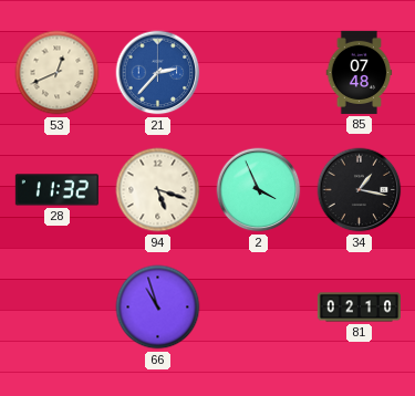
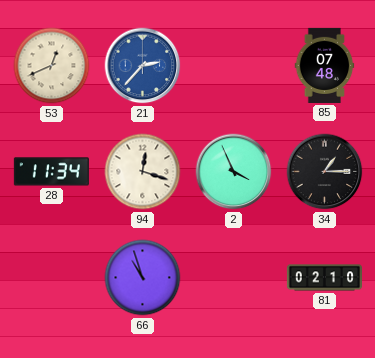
28: 11:32 -> 11:34 (51, 172)
94: 5:18 -> 12:18 (143, 172)
34: 1:17 -> 1:15 (325, 172)
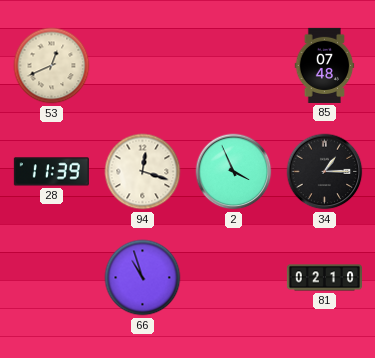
21: 2:37 -> none (143, 66)
28: 11:34 -> 11:39 (51, 172)
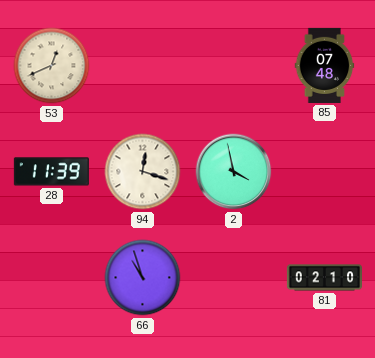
2: 3:56 -> 3:58 (234, 172)
34: 1:15 -> none (325, 172)
